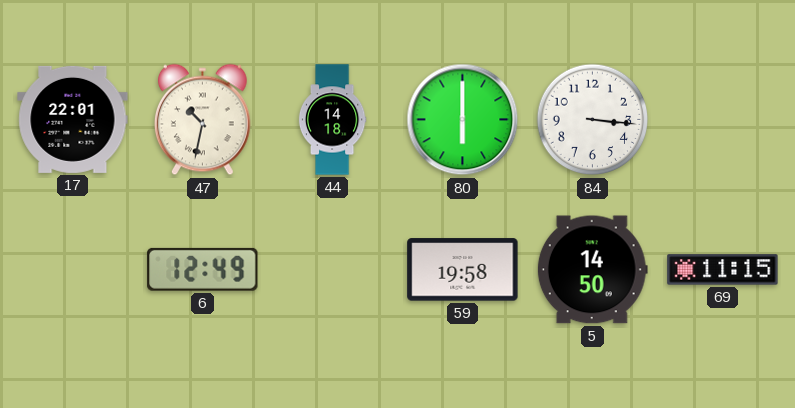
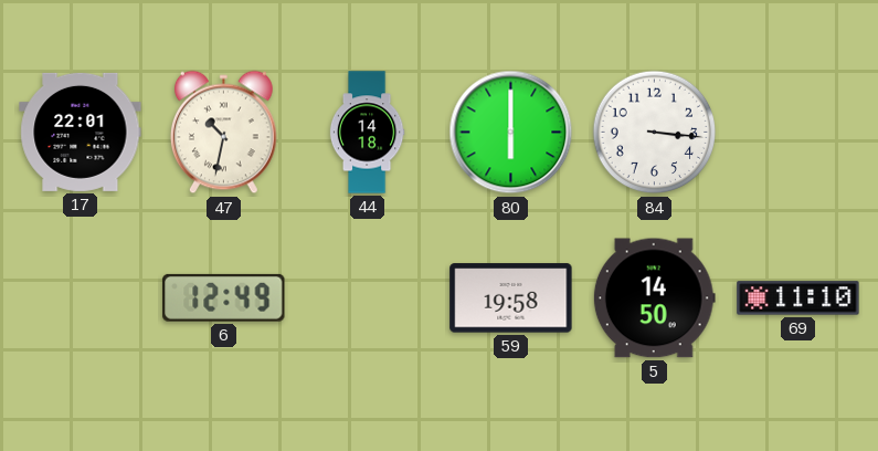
69: 11:15 -> 11:10 (798, 298)
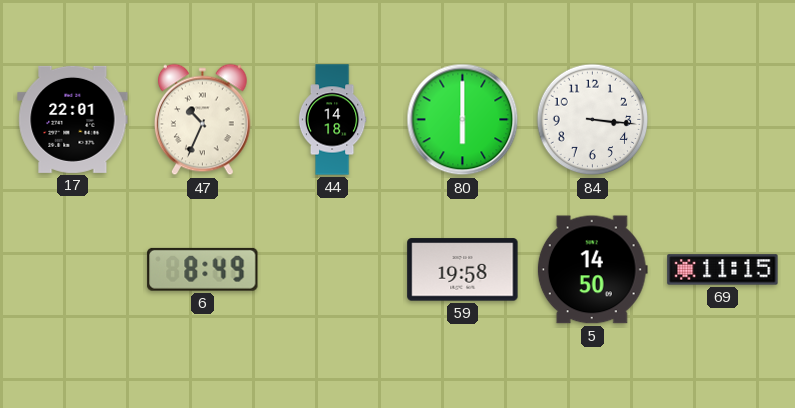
47: 10:32 -> 10:34 (203, 120)
6: 12:49 -> 8:49 (203, 269)
69: 11:10 -> 11:15 (723, 270)
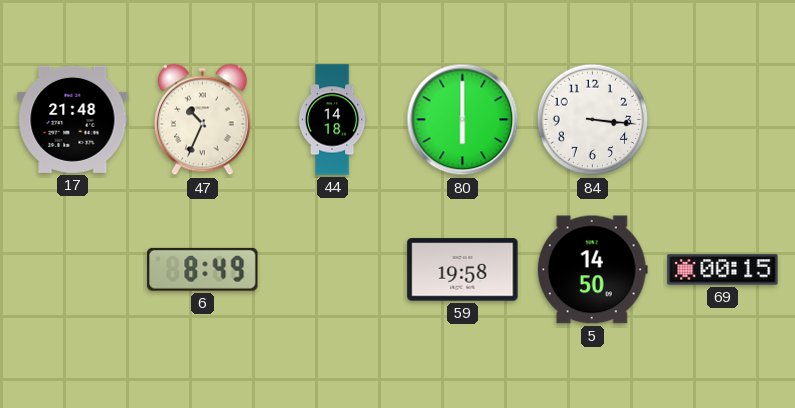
17: 22:01 -> 21:48 (73, 119)
69: 11:15 -> 00:15 (723, 270)
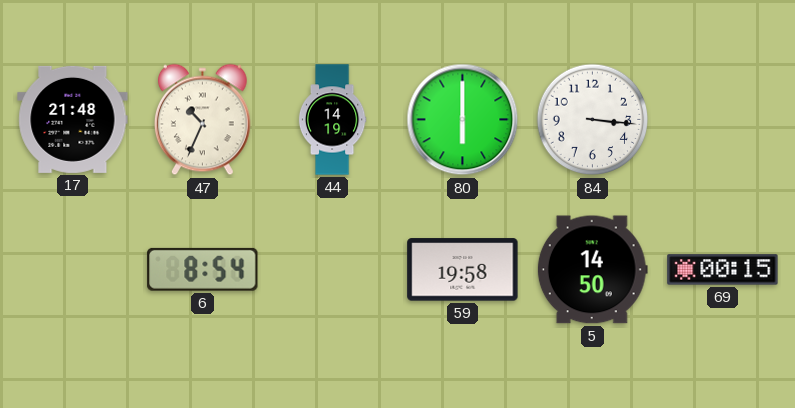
44: 14:18 -> 14:19 (332, 120)
6: 8:49 -> 8:54 (203, 269)
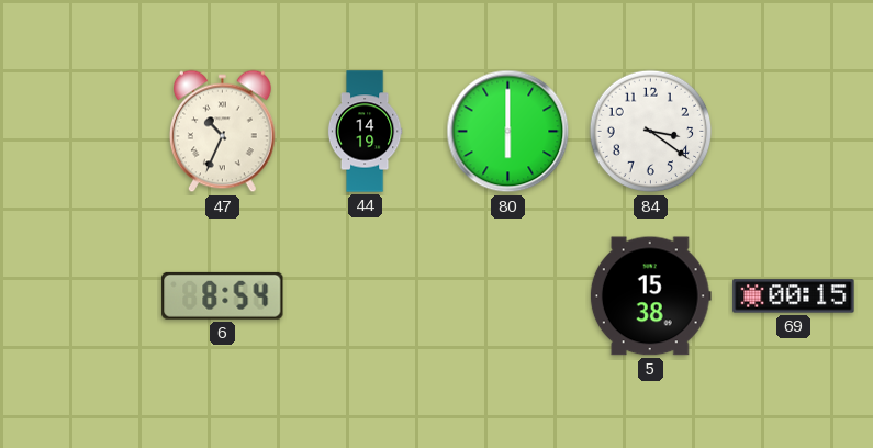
17: 21:48 -> none (73, 119)
84: 3:16 -> 3:21 (651, 132)
59: 19:58 -> none (463, 270)
5: 14:50 -> 15:38 (650, 296)
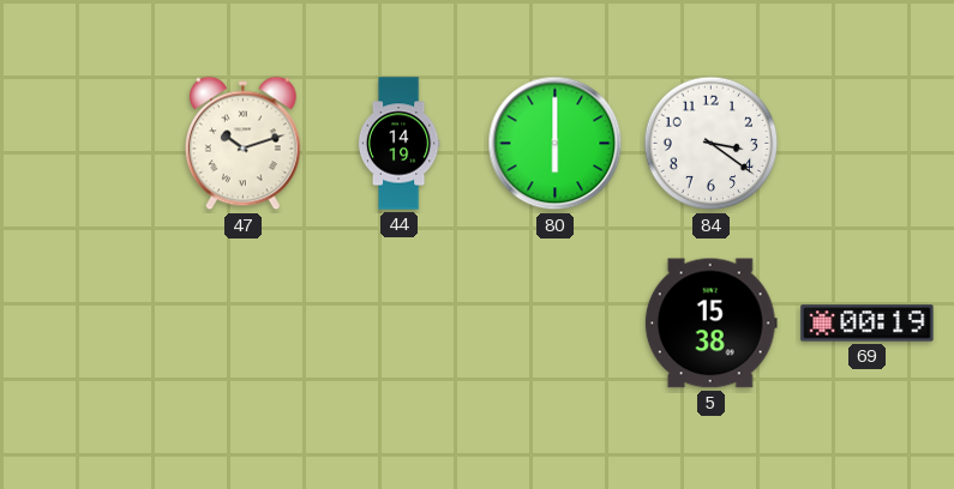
47: 10:34 -> 10:12 (244, 144)
6: 8:54 -> none (223, 295)
69: 00:15 -> 00:19 (868, 324)
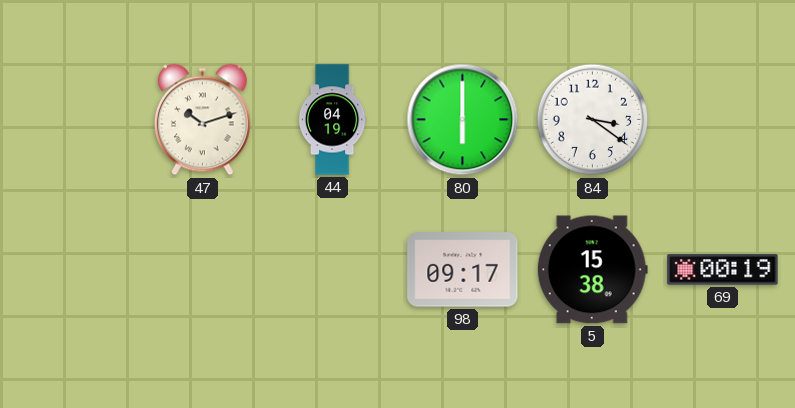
44: 14:19 -> 04:19 (332, 120)
98: none -> 09:17 (463, 270)
